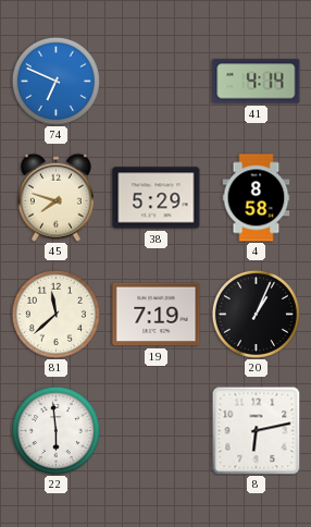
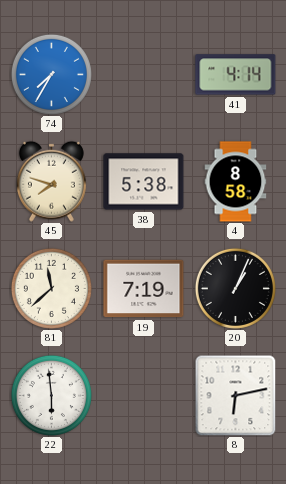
74: 6:49 -> 7:35 (51, 74)
38: 5:29 -> 5:38 (144, 182)
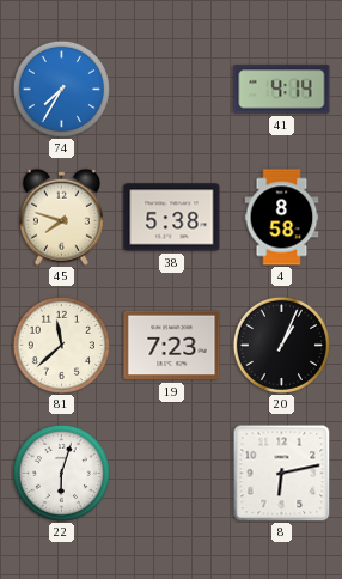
19: 7:19 -> 7:23 (172, 346)
22: 5:59 -> 6:03 (61, 473)
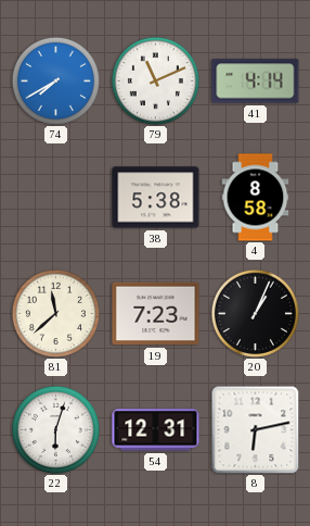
74: 7:35 -> 7:40 (55, 80)
79: none -> 11:11 (155, 80)
45: 7:48 -> none (61, 217)
54: none -> 12:31 (156, 430)
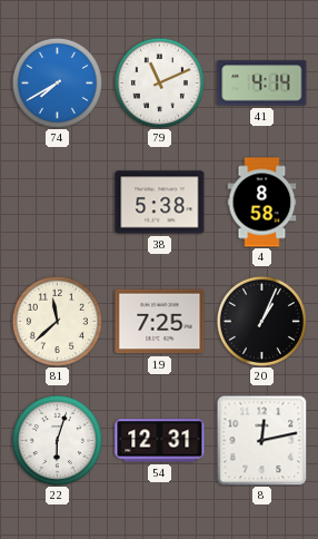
19: 7:23 -> 7:25 (160, 322)
8: 6:13 -> 12:13 (261, 440)
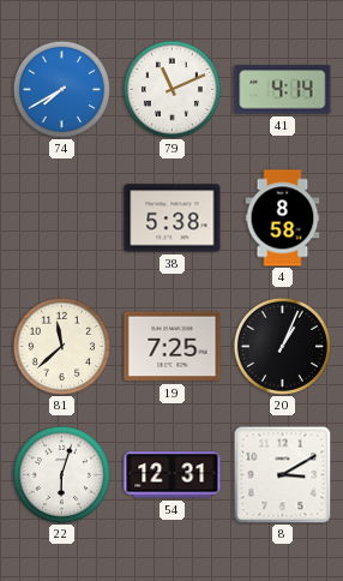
8: 12:13 -> 3:10 (282, 474)
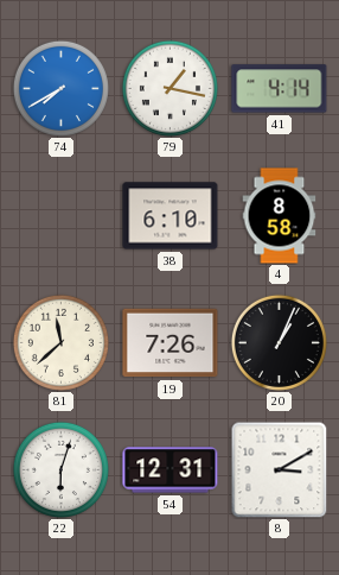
79: 11:11 -> 1:17 (170, 88)
38: 5:38 -> 6:10 (171, 216)
19: 7:25 -> 7:26 (171, 343)
